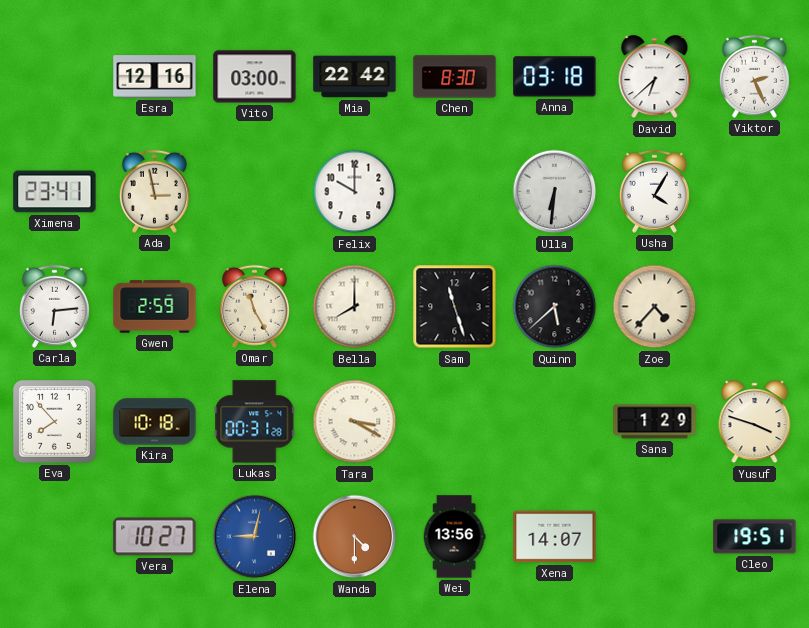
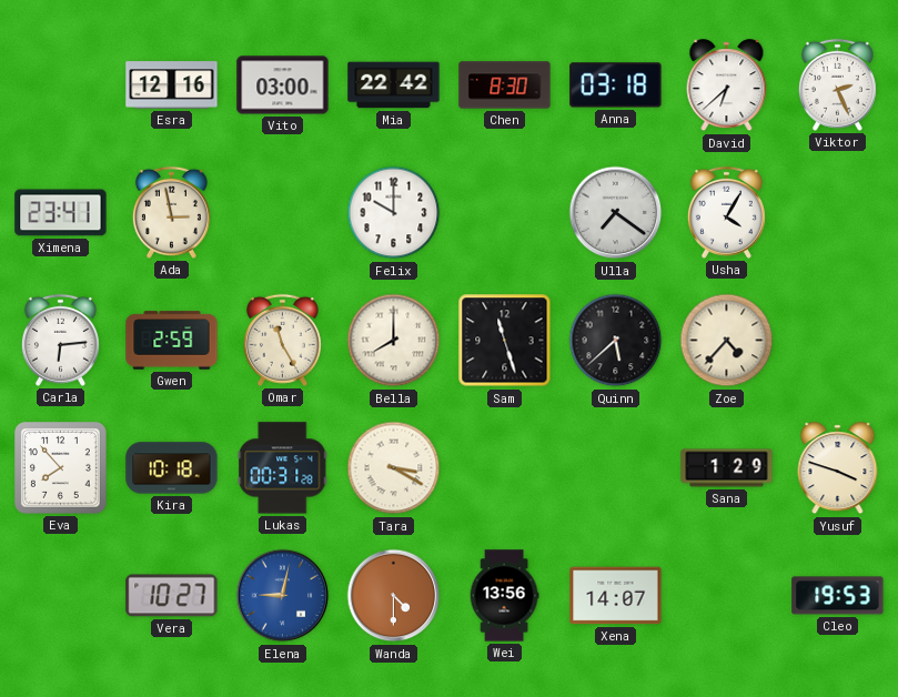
Ulla: 6:31 -> 7:21 (616, 213)
Cleo: 19:51 -> 19:53 (838, 596)
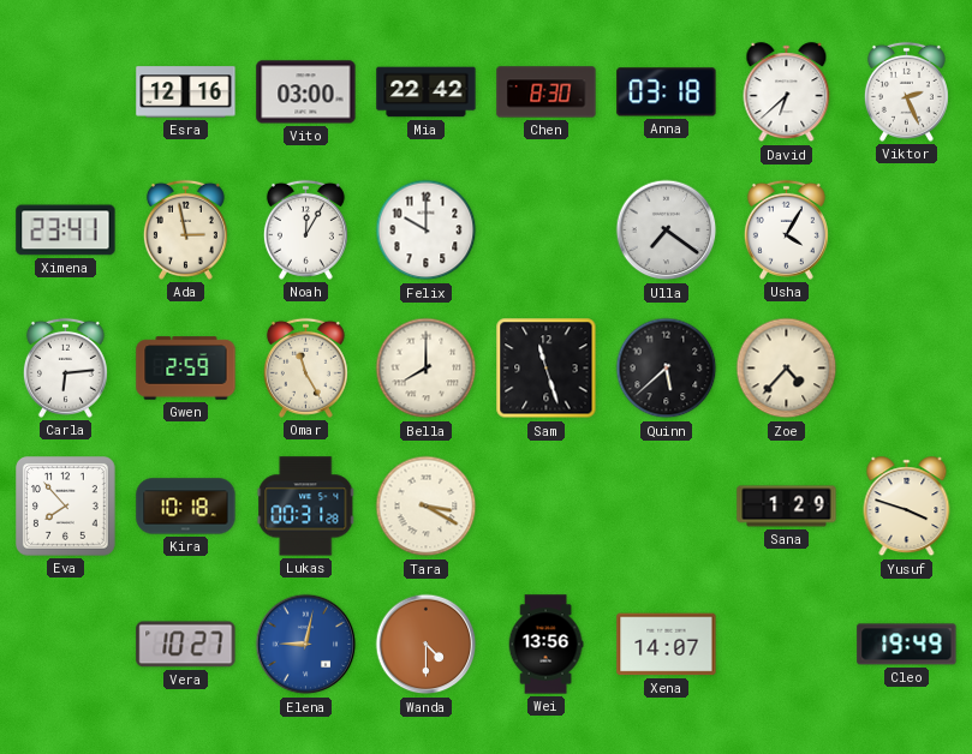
Noah: none -> 12:05 (305, 229)
Cleo: 19:53 -> 19:49 (907, 645)
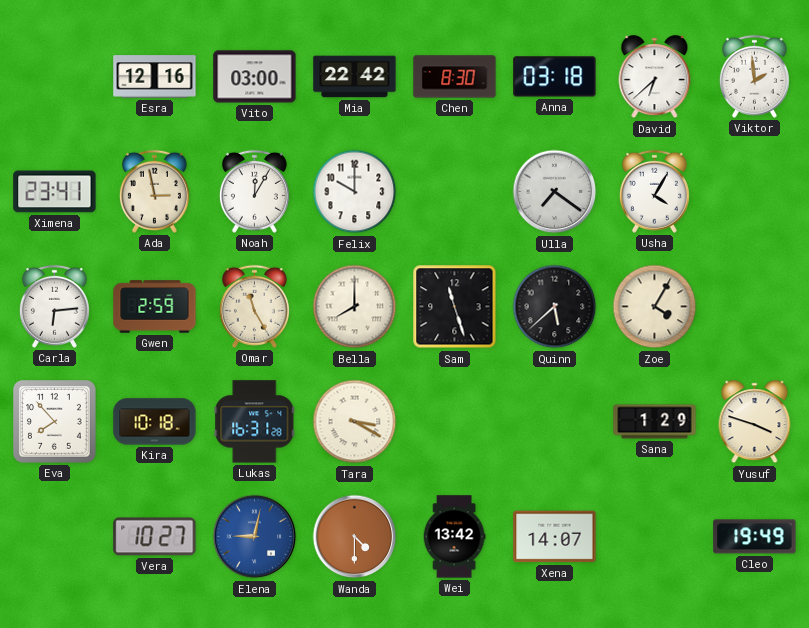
Viktor: 2:26 -> 1:59 (754, 76)
Zoe: 4:37 -> 4:05 (655, 307)
Lukas: 00:31 -> 16:31 (255, 422)
Wei: 13:56 -> 13:42 (454, 537)
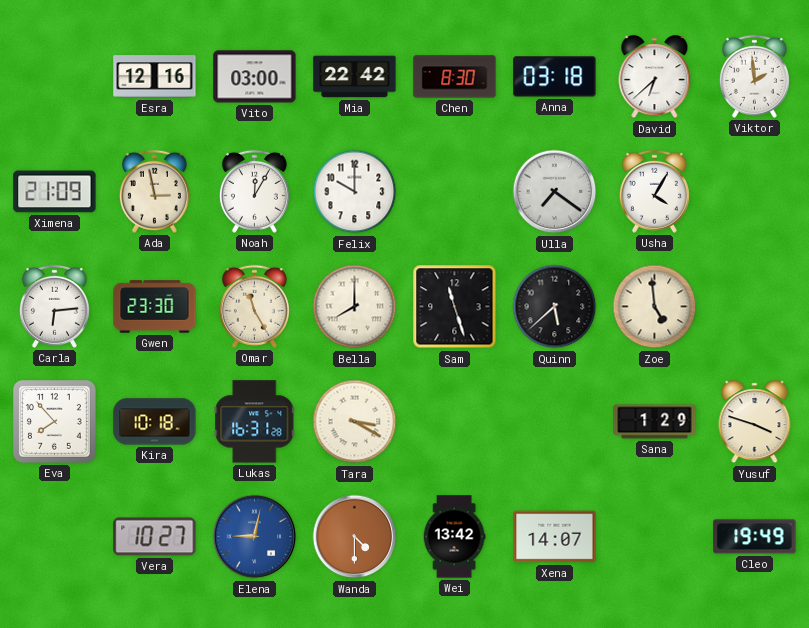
Ximena: 23:41 -> 21:09 (55, 192)
Gwen: 2:59 -> 23:30 (155, 307)
Zoe: 4:05 -> 4:59 (655, 307)
